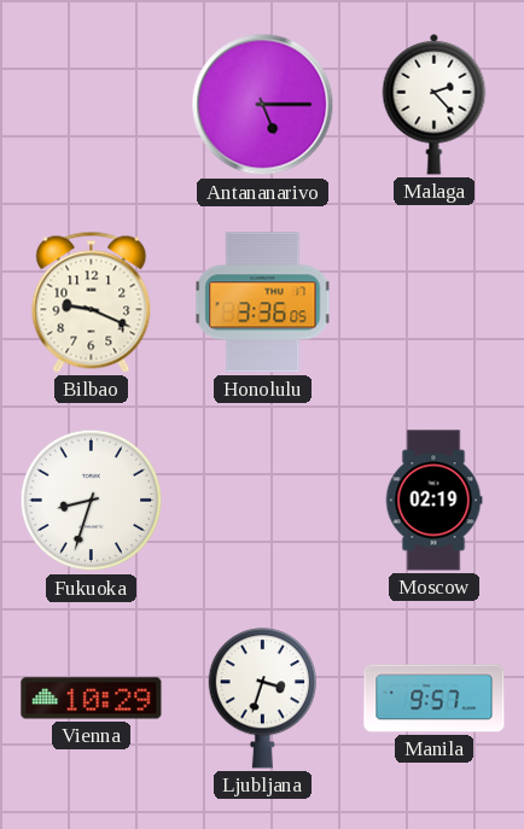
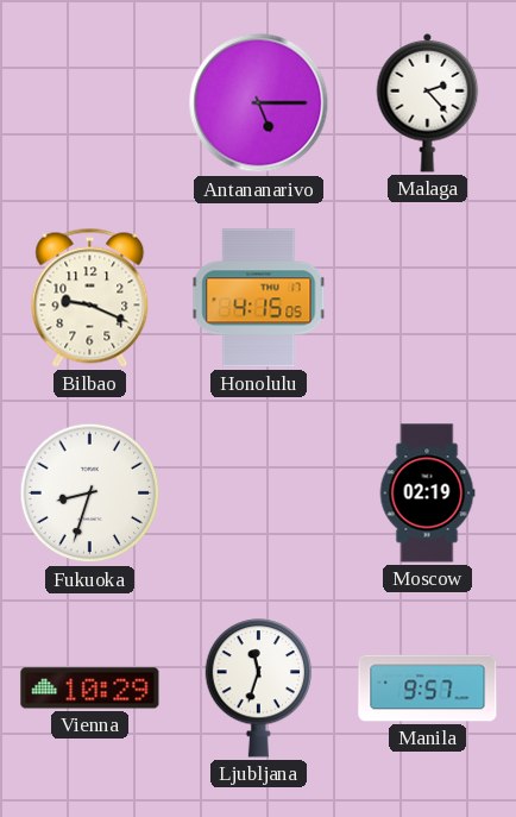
Honolulu: 3:36 -> 4:15 (259, 298)
Ljubljana: 3:33 -> 11:33 (258, 689)
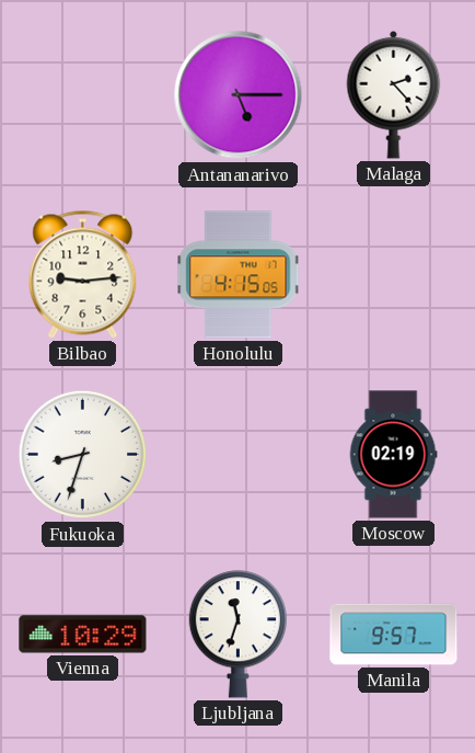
Bilbao: 9:19 -> 9:14 (83, 274)
